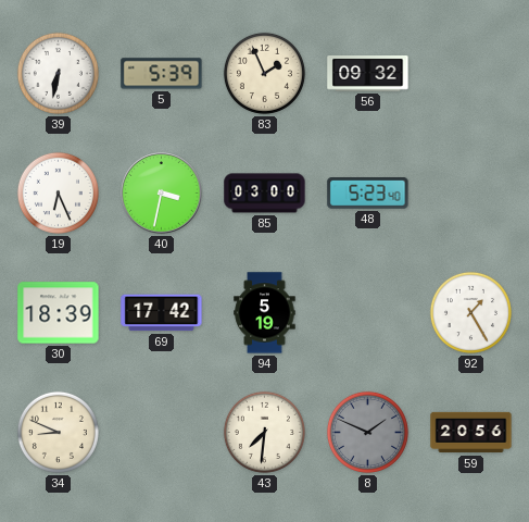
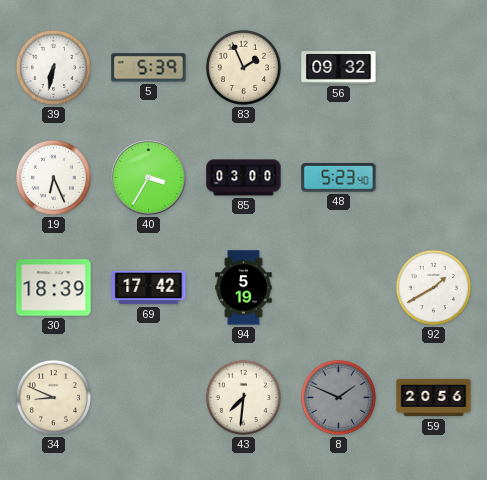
40: 3:32 -> 3:35 (149, 178)
92: 1:25 -> 1:40 (433, 287)
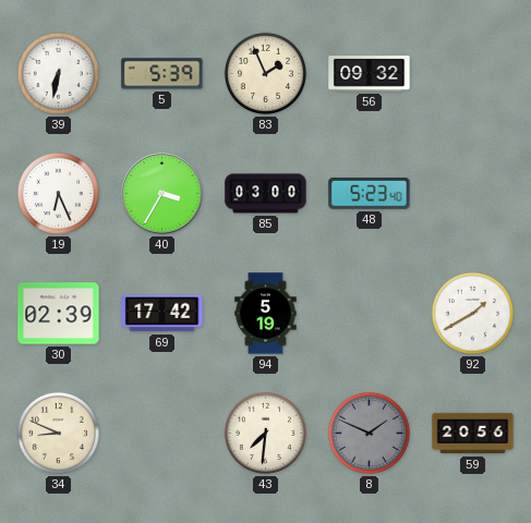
30: 18:39 -> 02:39 (59, 314)
